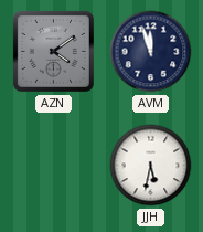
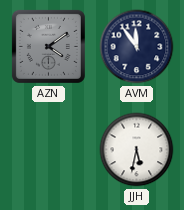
AVM: 11:57 -> 11:54 (137, 47)
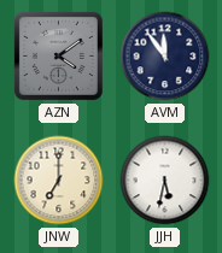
JNW: none -> 7:00 (59, 181)
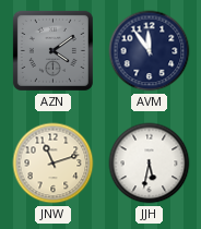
JNW: 7:00 -> 11:12 (54, 164)
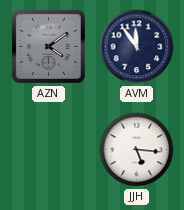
JNW: 11:12 -> none (54, 164)
JJH: 5:32 -> 5:16 (137, 150)
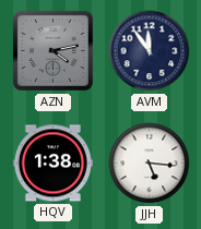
AZN: 4:09 -> 4:13 (52, 50)
HQV: none -> 1:38 (52, 164)
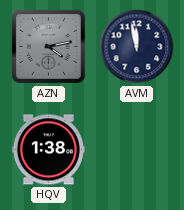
AVM: 11:54 -> 11:58 (137, 47)
JJH: 5:16 -> none (150, 164)
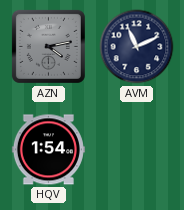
AVM: 11:58 -> 11:11 (137, 47)
HQV: 1:38 -> 1:54 (48, 150)
